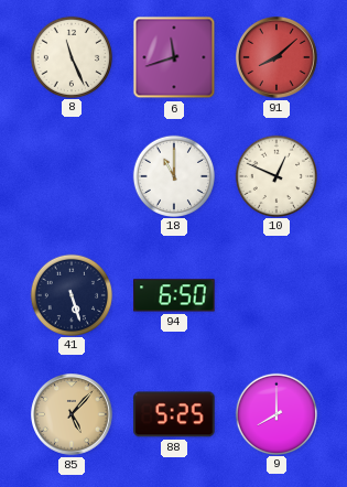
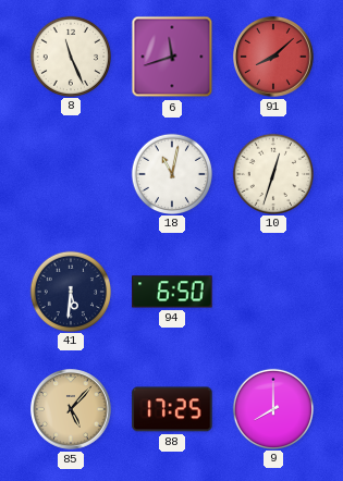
18: 11:00 -> 11:02 (171, 173)
10: 12:49 -> 12:33 (272, 173)
41: 5:27 -> 5:31 (70, 291)
88: 5:25 -> 17:25 (172, 409)
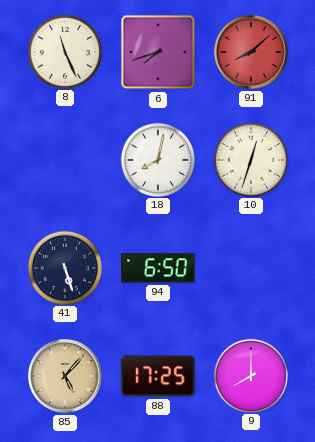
6: 11:42 -> 7:42 (158, 52)
18: 11:02 -> 8:02 (157, 159)
41: 5:31 -> 5:27 (64, 267)
